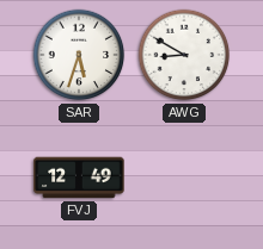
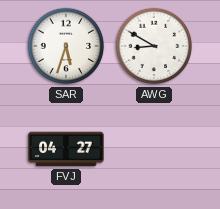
FVJ: 12:49 -> 04:27 (66, 149)
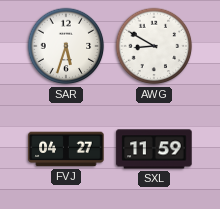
SXL: none -> 11:59 (154, 149)
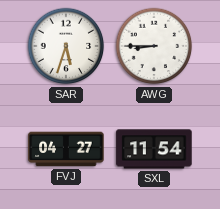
AWG: 8:50 -> 8:45 (154, 46)
SXL: 11:59 -> 11:54 (154, 149)
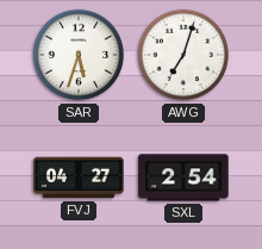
AWG: 8:45 -> 7:03 (183, 55)
SXL: 11:54 -> 2:54 (183, 178)
